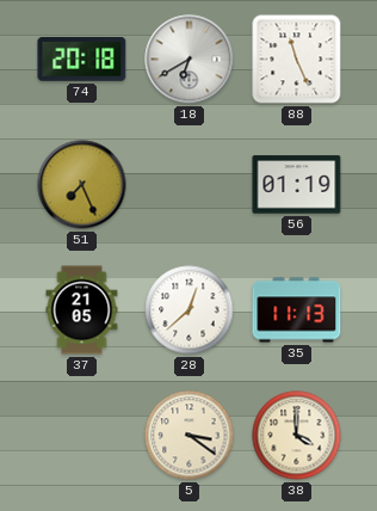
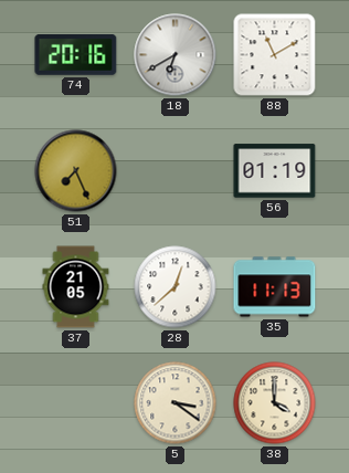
74: 20:18 -> 20:16 (76, 55)
88: 11:26 -> 11:10 (275, 55)
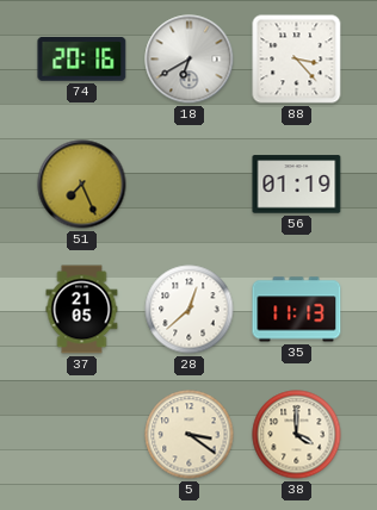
88: 11:10 -> 3:23 (297, 60)
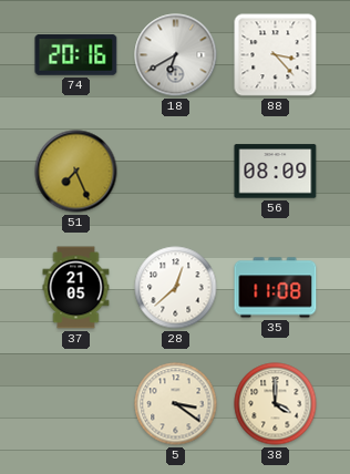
56: 01:19 -> 08:09 (276, 172)
35: 11:13 -> 11:08 (276, 288)
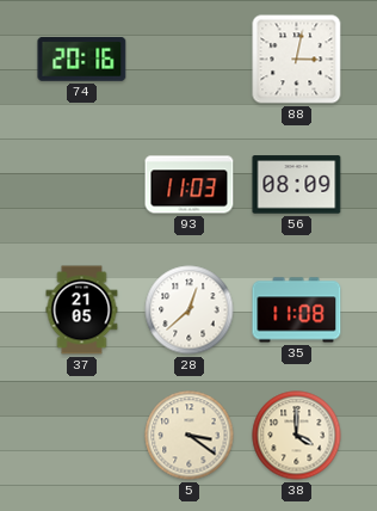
18: 6:40 -> none (176, 55)
88: 3:23 -> 3:02 (297, 60)
51: 7:26 -> none (76, 172)
93: none -> 11:03 (190, 185)
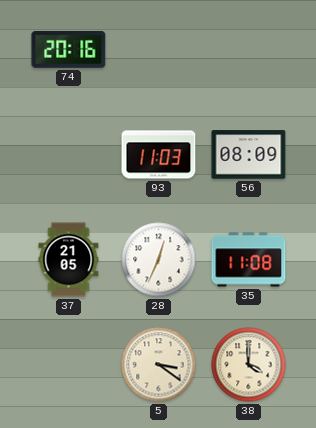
88: 3:02 -> none (297, 60)
28: 12:38 -> 12:34 (159, 260)
